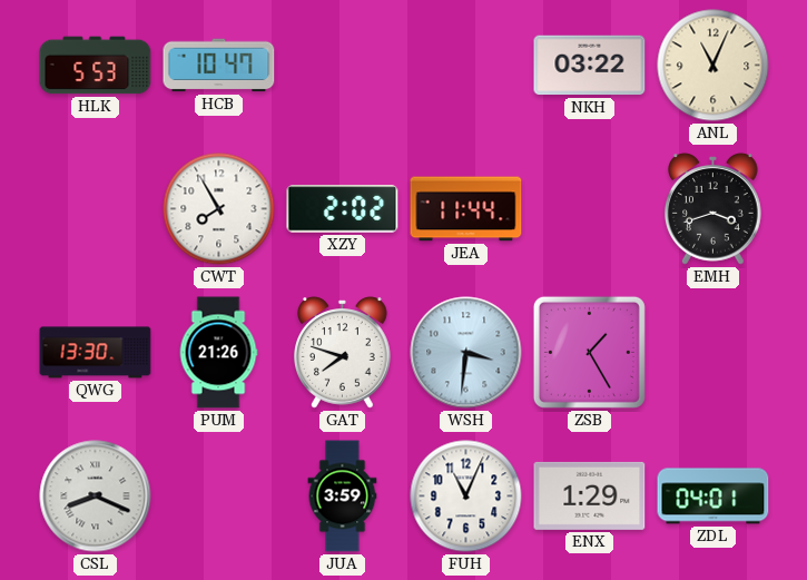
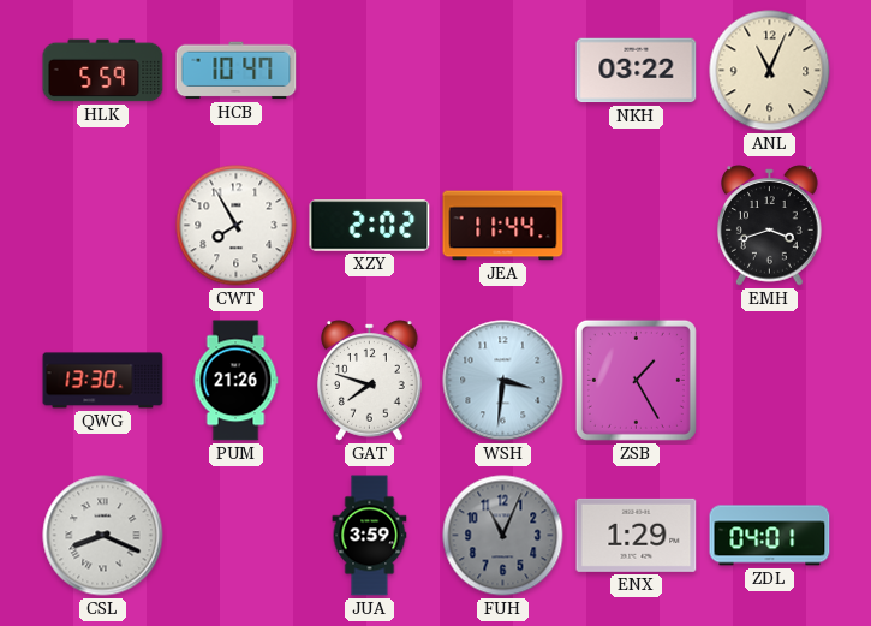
HLK: 5:53 -> 5:59 (103, 71)
FUH dial: white -> grey (503, 536)
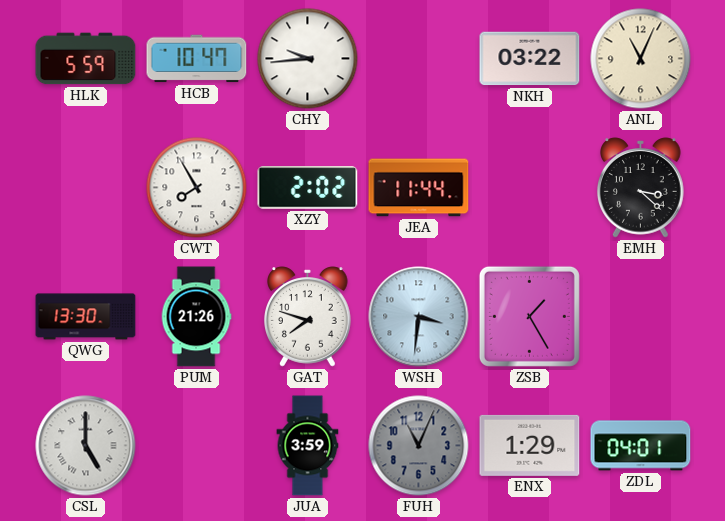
CHY: none -> 9:44 (308, 59)
EMH: 3:42 -> 3:22 (641, 188)
CSL: 8:19 -> 5:00 (86, 446)
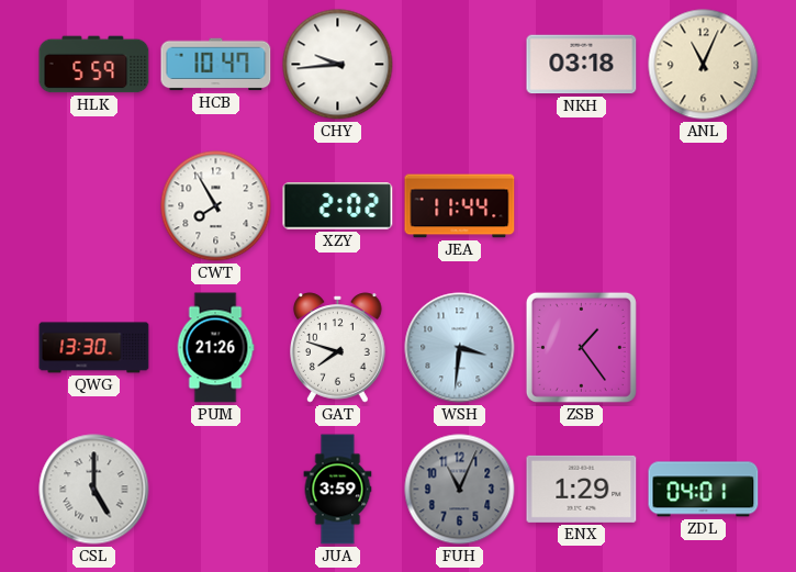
NKH: 03:22 -> 03:18 (582, 65)
EMH: 3:22 -> none (641, 188)
ZSB: 1:25 -> 1:24 (581, 347)
